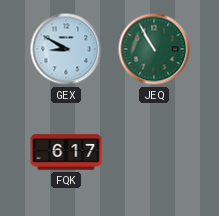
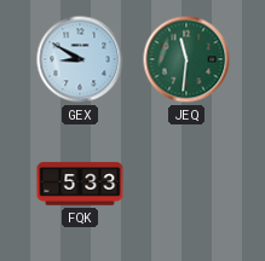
JEQ: 10:55 -> 11:31 (186, 59)
FQK: 6:17 -> 5:33 (80, 184)
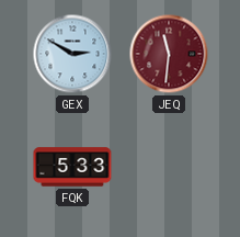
GEX: 8:50 -> 2:50 (72, 54)
JEQ dial: green -> burgundy (169, 54)
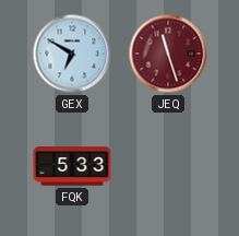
GEX: 2:50 -> 6:50 (72, 54)
JEQ: 11:31 -> 11:27 (168, 54)
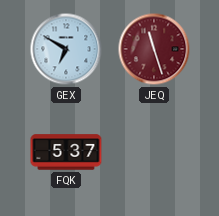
FQK: 5:33 -> 5:37 (66, 152)
